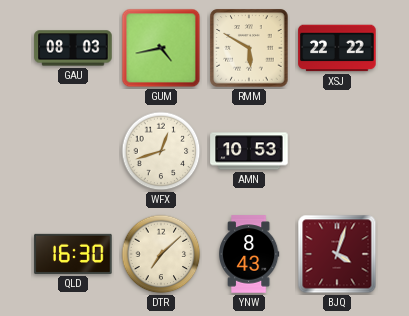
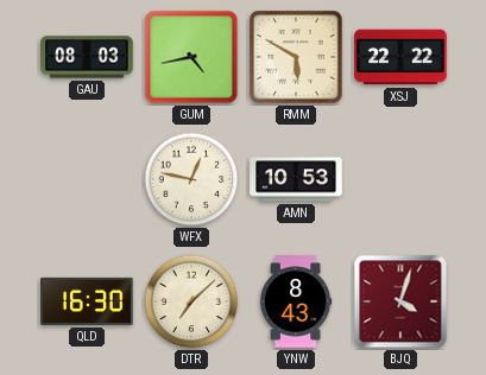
WFX: 12:42 -> 12:47 (191, 179)
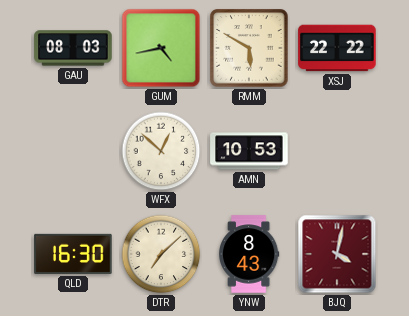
WFX: 12:47 -> 12:52 (161, 151)
BJQ: 4:03 -> 4:02 (337, 254)
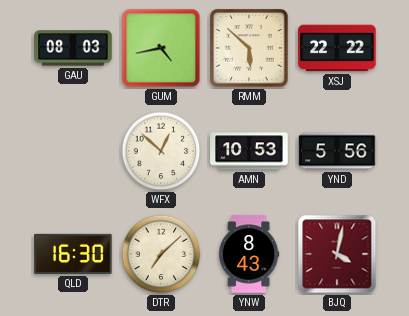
RMM: 5:50 -> 5:52 (249, 48)
YND: none -> 5:56 (337, 151)
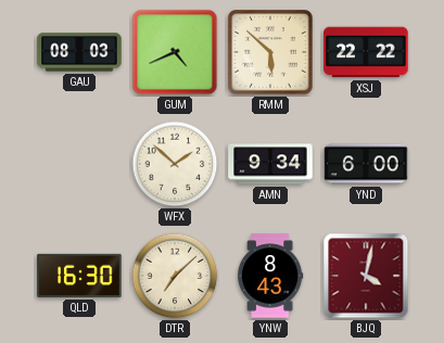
GUM: 4:43 -> 4:41 (175, 52)
WFX: 12:52 -> 1:52 (175, 164)
AMN: 10:53 -> 9:34 (270, 164)
YND: 5:56 -> 6:00 (366, 164)
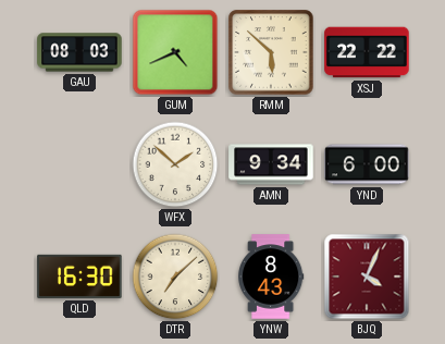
BJQ: 4:02 -> 4:04 (367, 277)
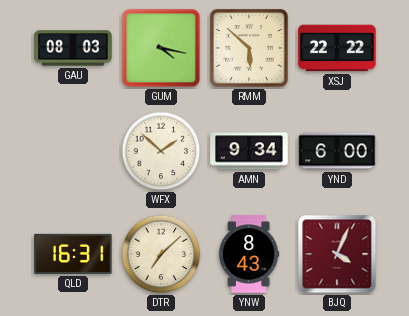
GUM: 4:41 -> 4:17 (161, 48)
QLD: 16:30 -> 16:31 (73, 254)
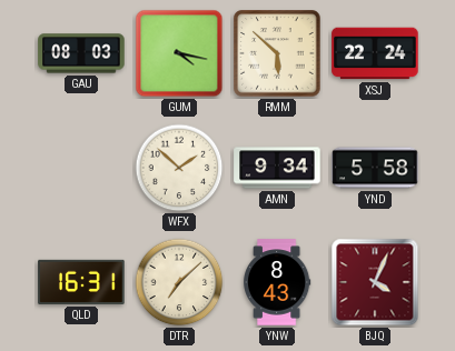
XSJ: 22:22 -> 22:24 (375, 53)
YND: 6:00 -> 5:58 (375, 168)
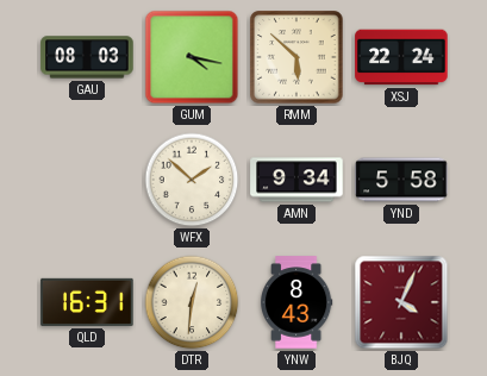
DTR: 7:08 -> 12:31 (192, 302)
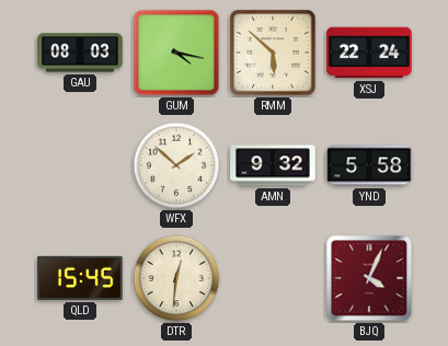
AMN: 9:34 -> 9:32 (273, 165)
QLD: 16:31 -> 15:45 (80, 278)
YNW: 8:43 -> none (296, 302)
